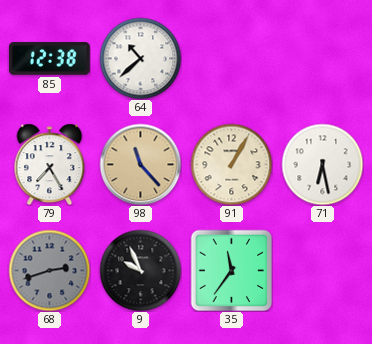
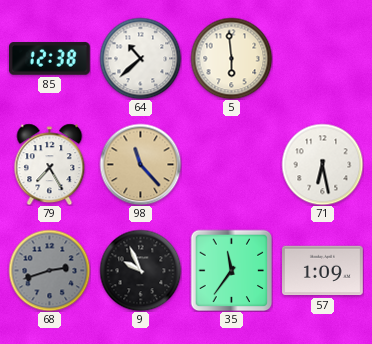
5: none -> 5:59 (231, 58)
91: 1:05 -> none (231, 164)
57: none -> 1:09 (323, 271)
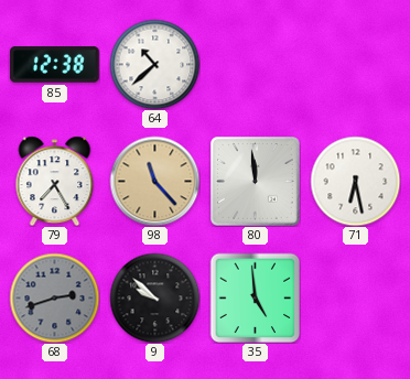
5: 5:59 -> none (231, 58)
80: none -> 11:59 (255, 181)
9: 9:56 -> 9:52 (154, 297)
35: 11:36 -> 4:59 (255, 297)
57: 1:09 -> none (323, 271)
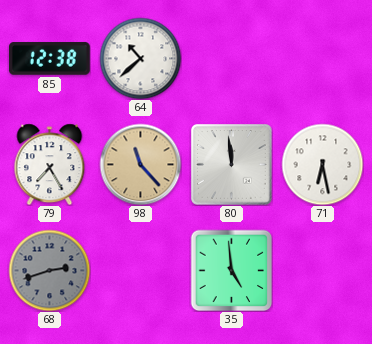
9: 9:52 -> none (154, 297)
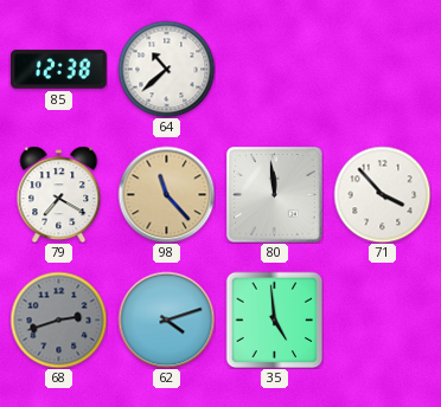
79: 7:25 -> 7:20 (59, 194)
71: 6:28 -> 3:53 (382, 194)
62: none -> 4:12 (166, 319)
